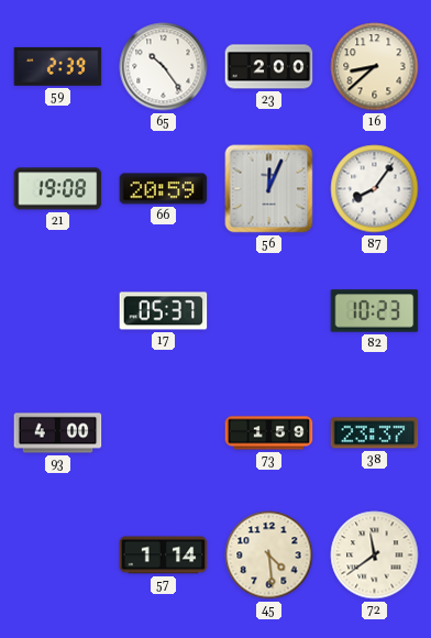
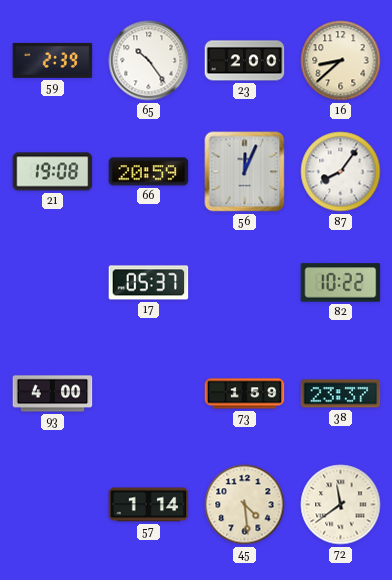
82: 10:23 -> 10:22 (341, 283)
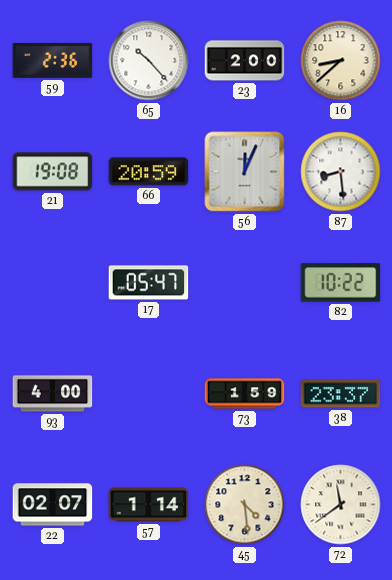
59: 2:39 -> 2:36 (53, 60)
65: 10:24 -> 10:23 (149, 61)
87: 8:06 -> 8:29 (341, 172)
17: 05:37 -> 05:47 (149, 283)
22: none -> 02:07 (53, 505)
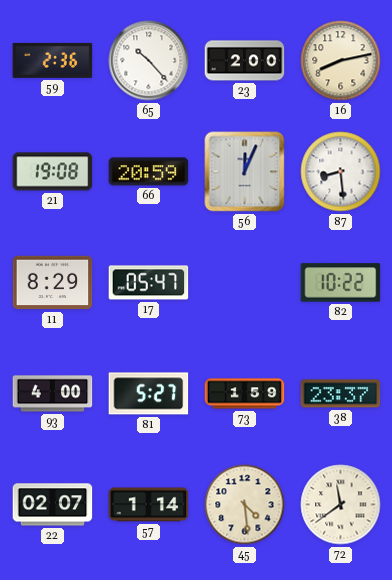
16: 8:38 -> 8:13 (341, 61)
11: none -> 8:29 (53, 283)
81: none -> 5:27 (149, 394)
